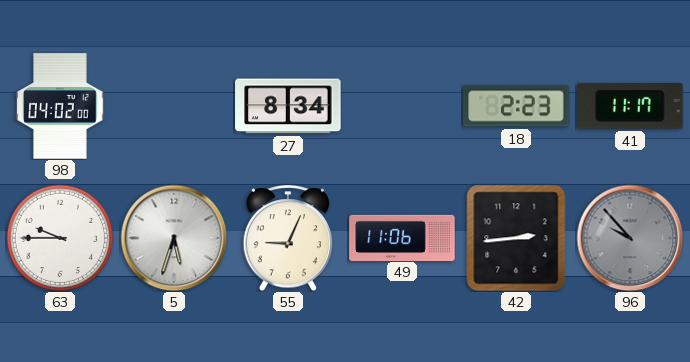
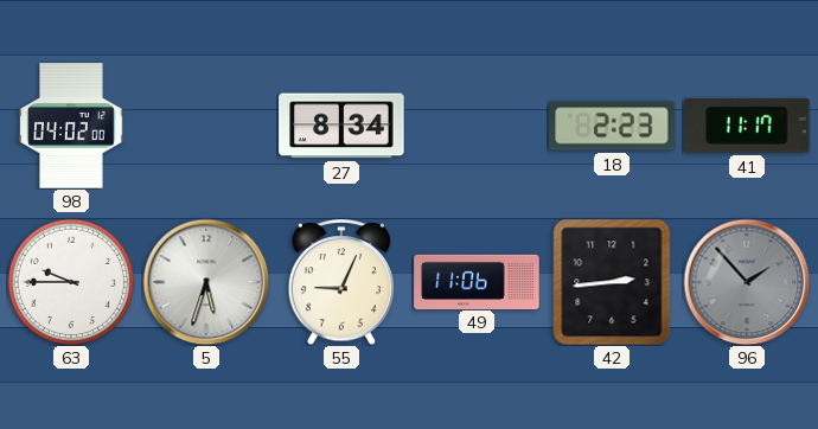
96: 9:53 -> 1:53 (747, 282)
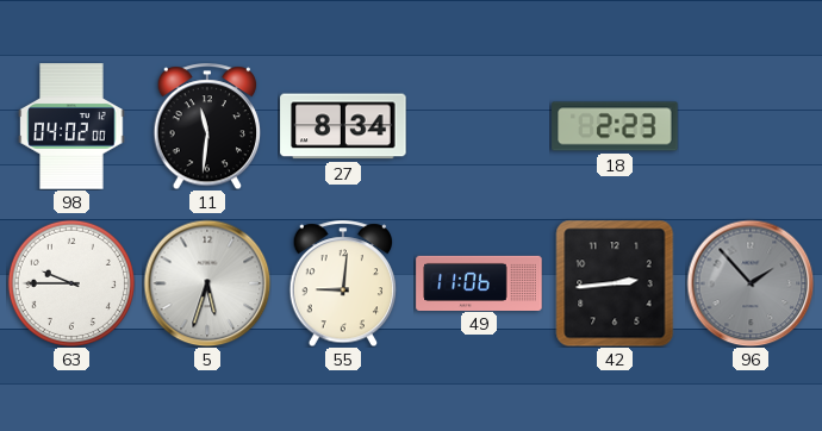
11: none -> 11:31 (207, 126)
41: 11:17 -> none (748, 126)
55: 9:04 -> 9:01 (343, 283)
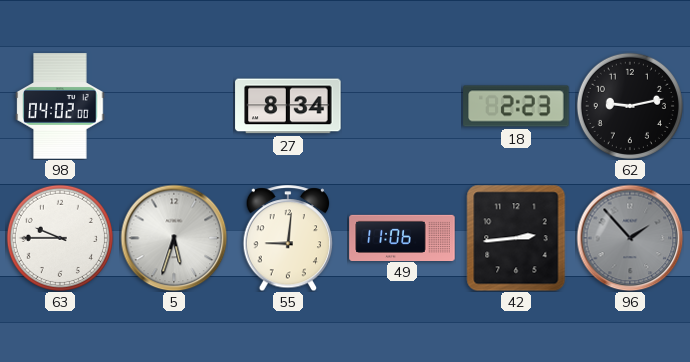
11: 11:31 -> none (207, 126)
62: none -> 9:13 (630, 106)
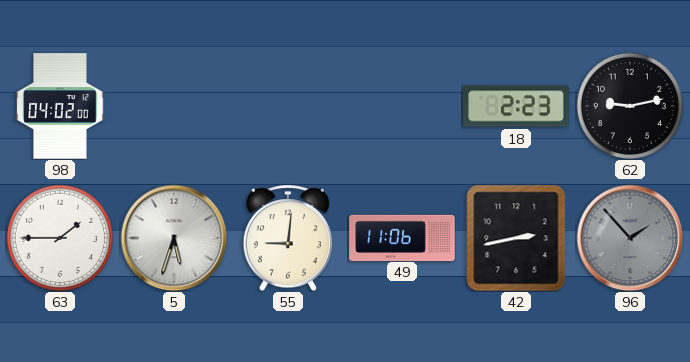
27: 8:34 -> none (288, 106)
63: 9:45 -> 1:45 (60, 238)
42: 2:44 -> 2:43 (516, 238)
